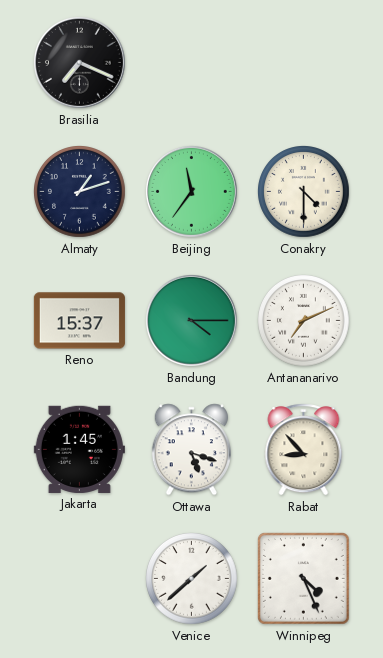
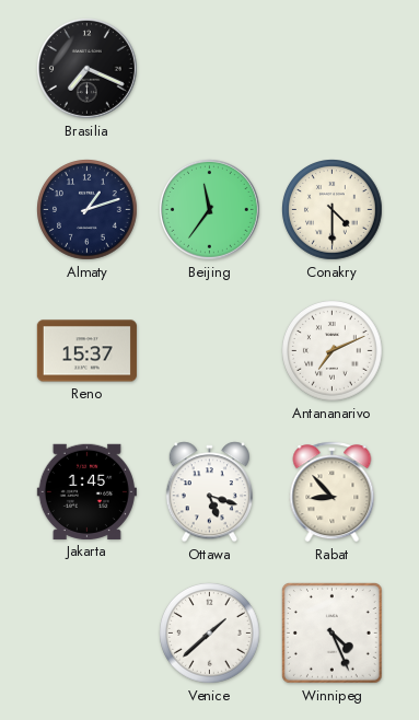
Bandung: 4:15 -> none (191, 320)
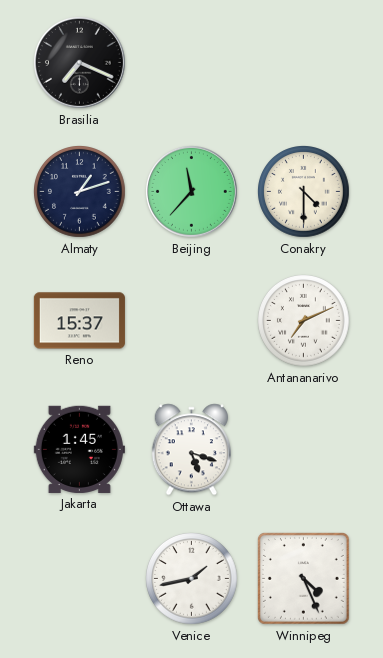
Beijing: 11:36 -> 11:37 (191, 191)
Rabat: 8:53 -> none (333, 492)
Venice: 1:38 -> 1:43 (192, 579)
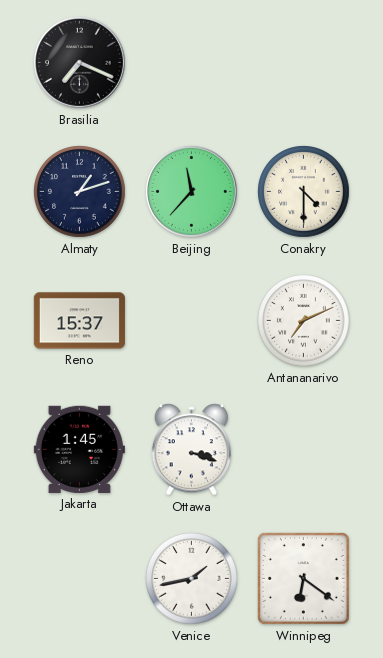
Ottawa: 5:18 -> 3:18 (191, 450)
Winnipeg: 4:26 -> 6:21 (303, 578)
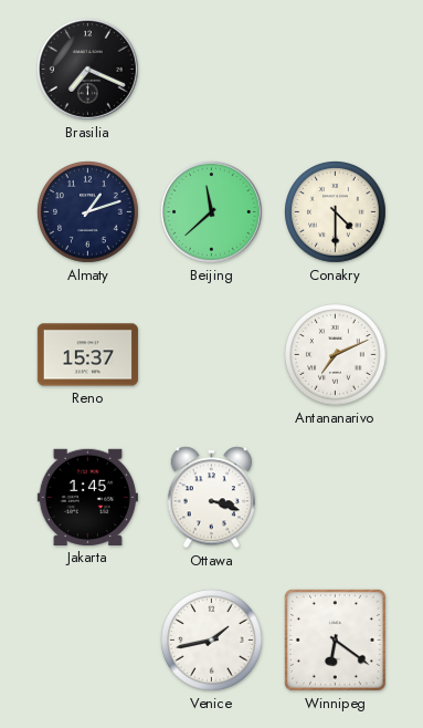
Beijing: 11:37 -> 11:38 (211, 211)
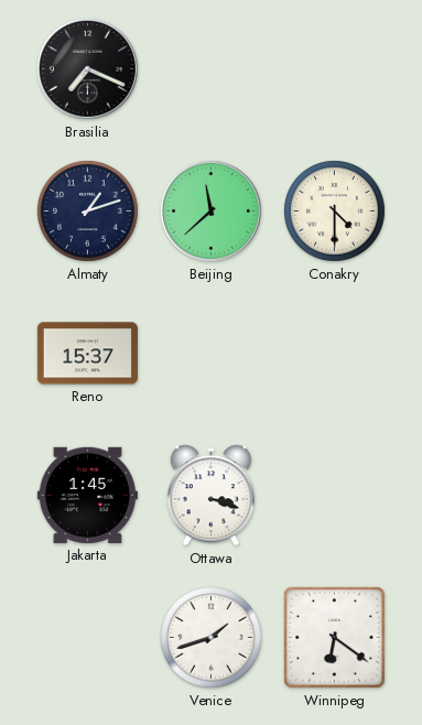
Antananarivo: 7:11 -> none (336, 355)
Venice: 1:43 -> 1:42 (212, 638)
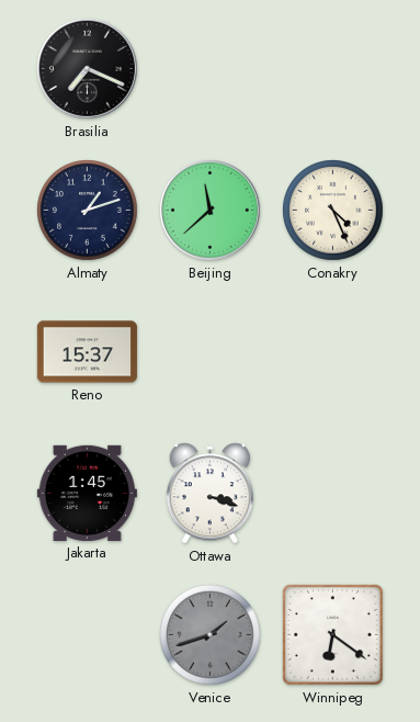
Conakry: 4:30 -> 4:26 (333, 211)
Venice dial: white -> grey (211, 635)
